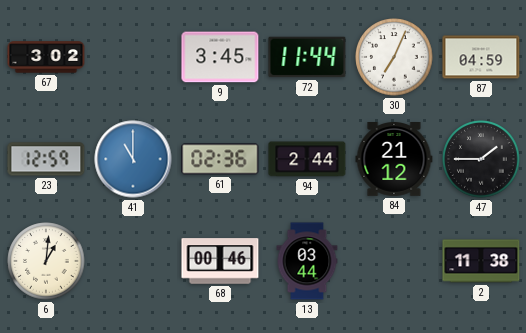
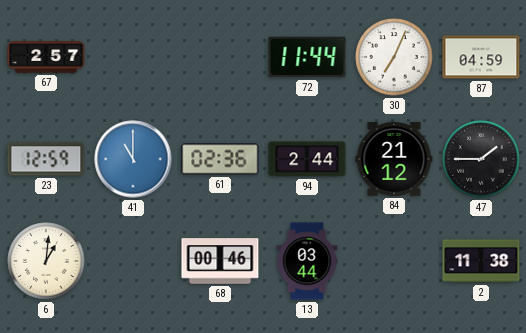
67: 3:02 -> 2:57 (46, 57)
9: 3:45 -> none (220, 57)
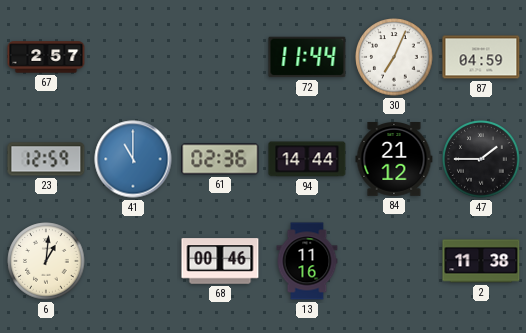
94: 2:44 -> 14:44 (307, 159)
13: 03:44 -> 11:16 (307, 261)
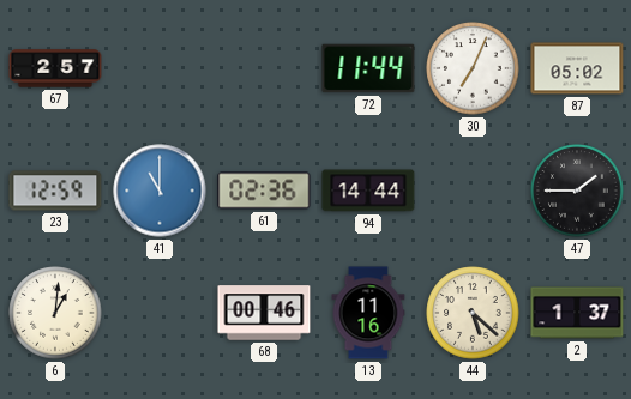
87: 04:59 -> 05:02 (577, 68)
84: 21:12 -> none (394, 160)
44: none -> 5:22 (473, 313)
2: 11:38 -> 1:37 (577, 313)
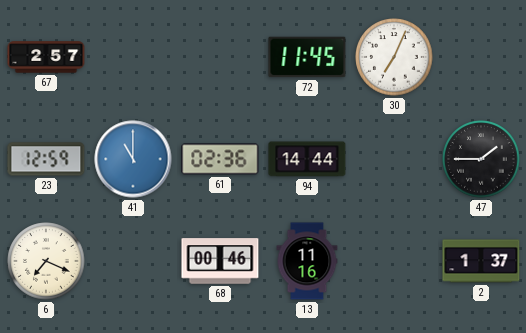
72: 11:44 -> 11:45 (307, 57)
87: 05:02 -> none (577, 68)
6: 1:01 -> 7:19 (46, 261)
44: 5:22 -> none (473, 313)
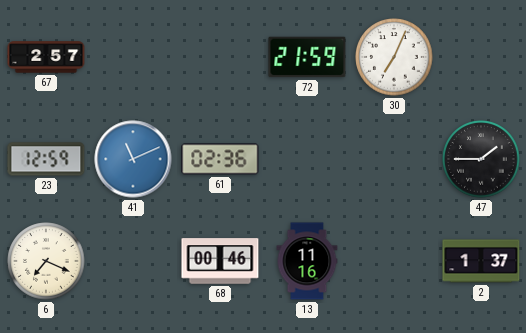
72: 11:45 -> 21:59 (307, 57)
41: 11:00 -> 11:11 (133, 159)
94: 14:44 -> none (307, 159)
